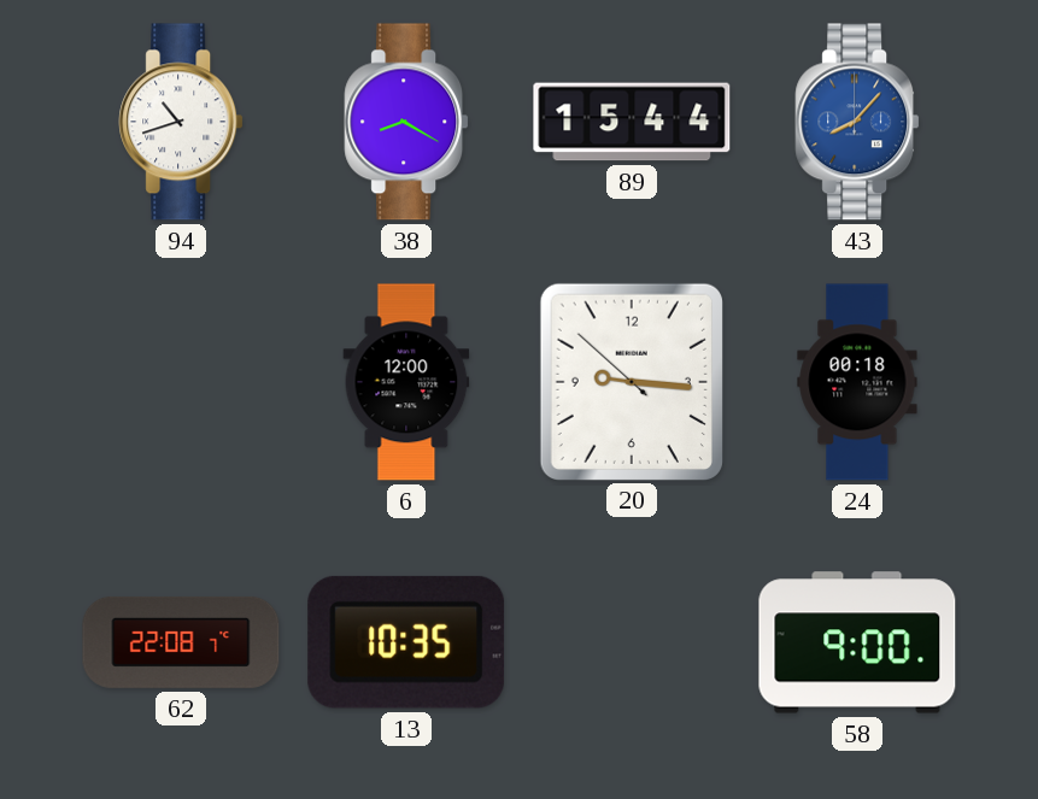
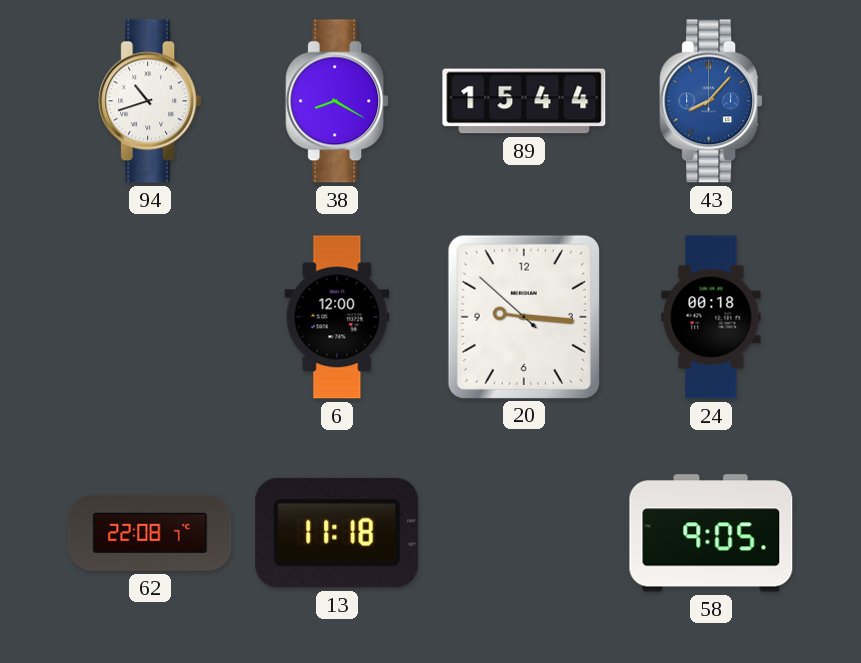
13: 10:35 -> 11:18 (337, 533)
58: 9:00 -> 9:05 (711, 533)
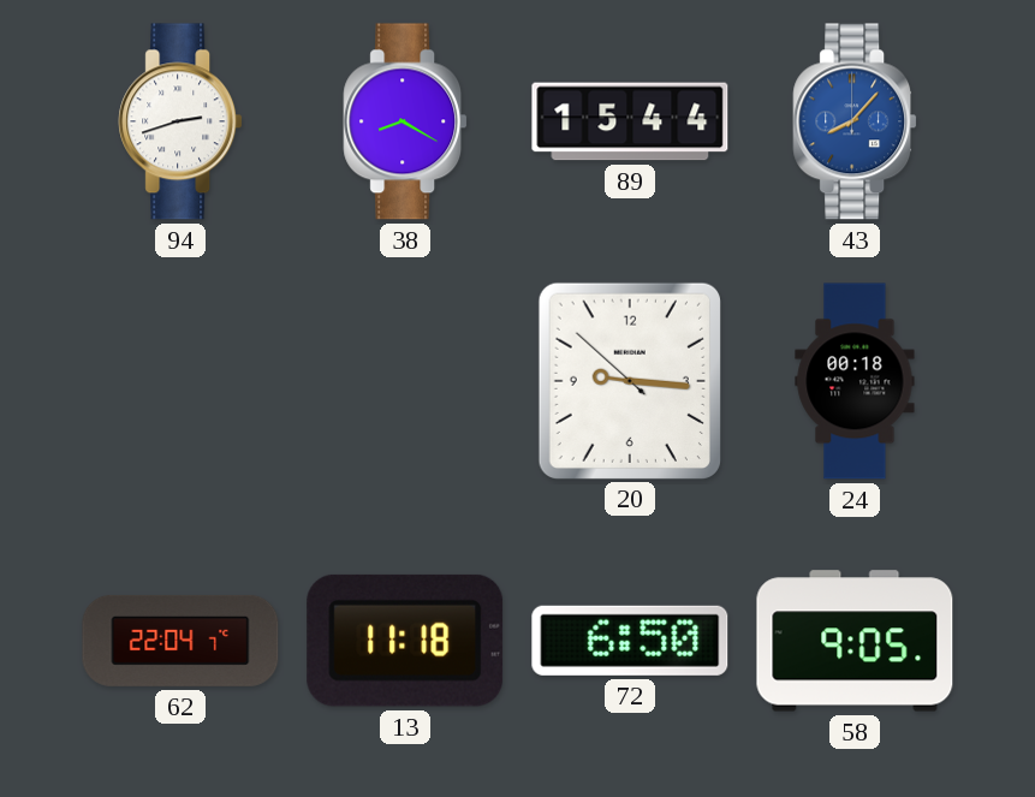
94: 10:42 -> 2:42 (180, 121)
6: 12:00 -> none (337, 317)
62: 22:08 -> 22:04 (180, 641)
72: none -> 6:50 (630, 641)
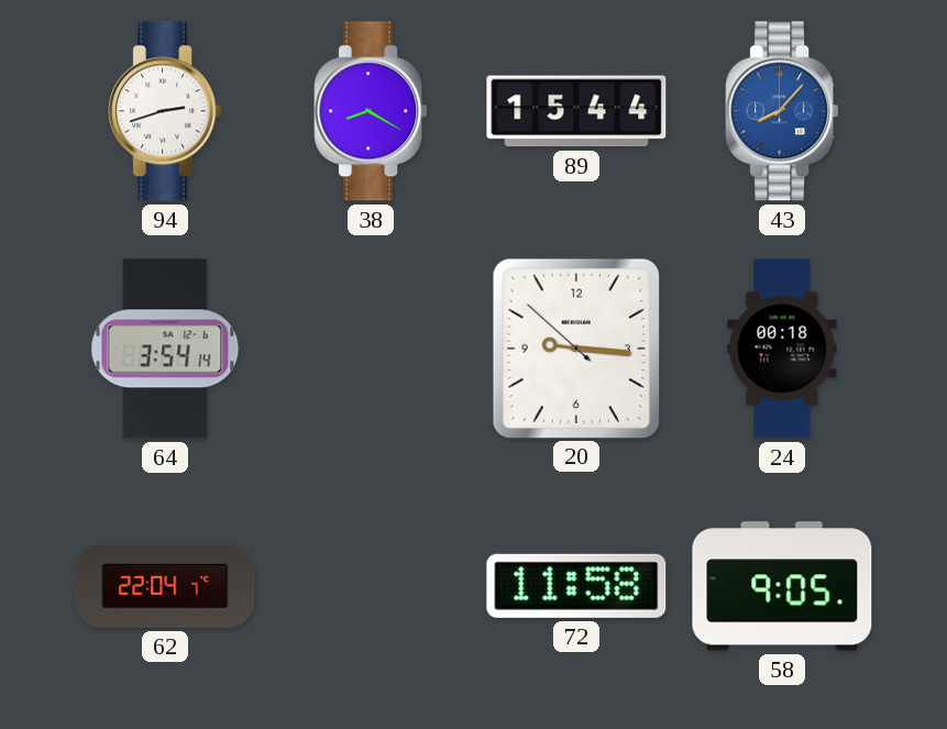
64: none -> 3:54 (165, 349)
13: 11:18 -> none (405, 641)
72: 6:50 -> 11:58 (576, 586)
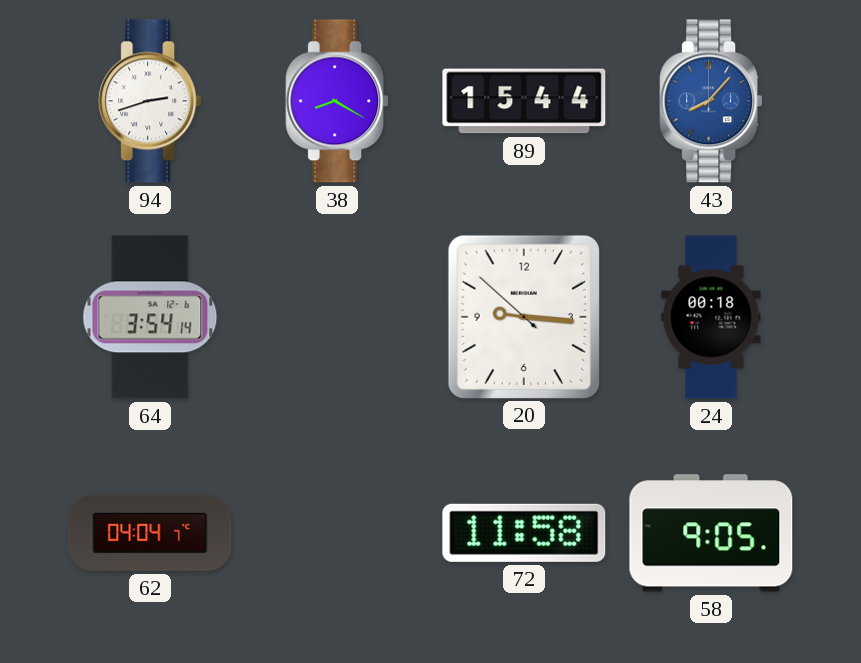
62: 22:04 -> 04:04 (150, 533)
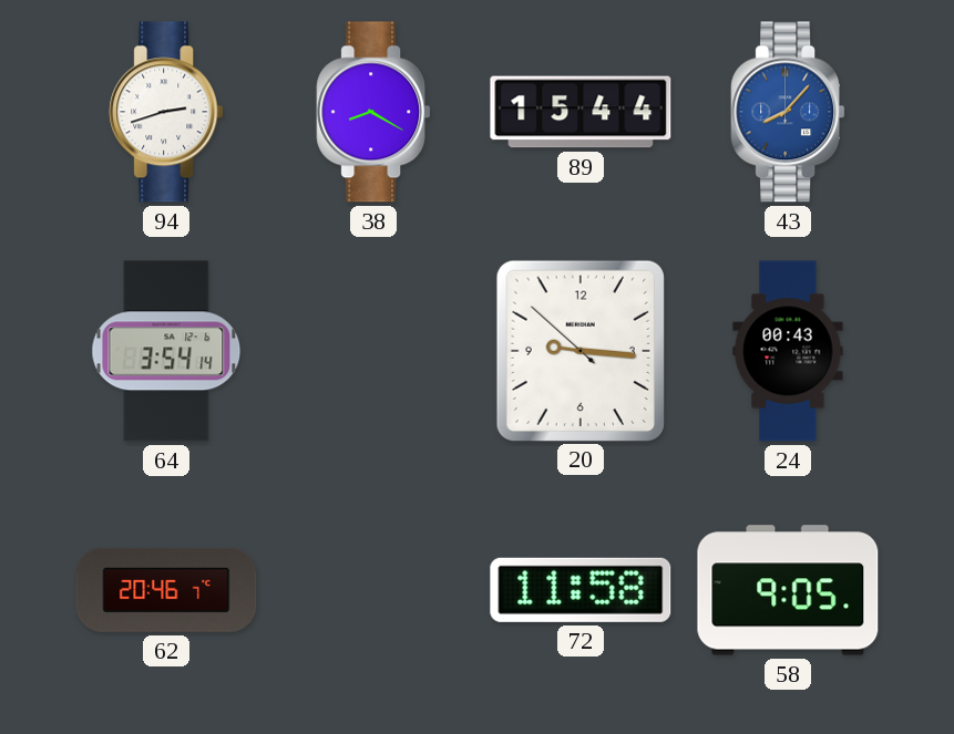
24: 00:18 -> 00:43 (788, 351)
62: 04:04 -> 20:46 (166, 590)
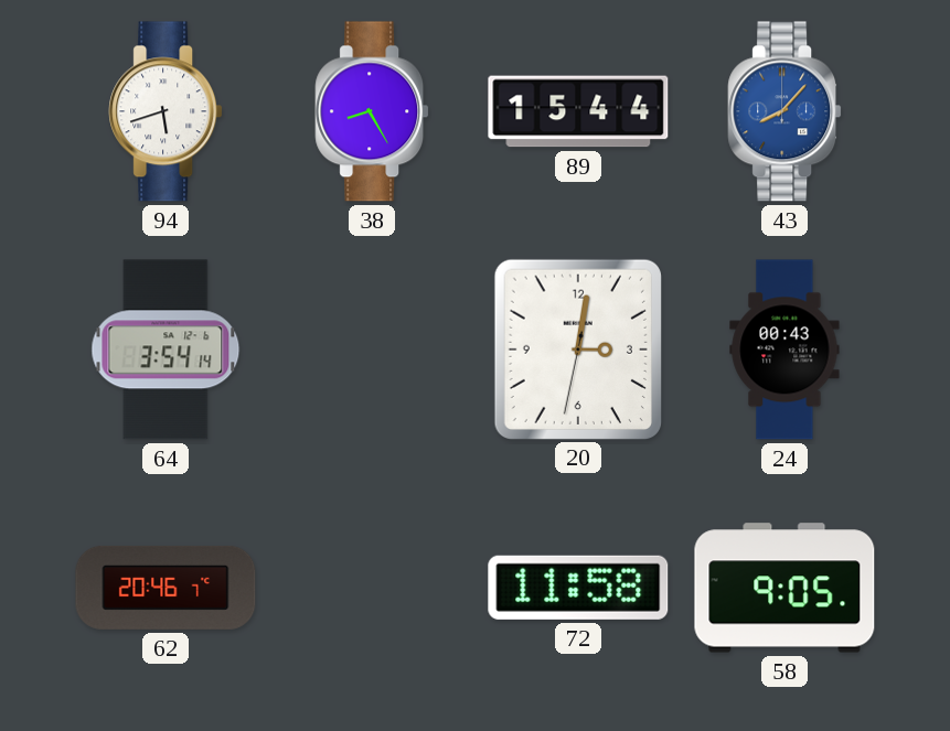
94: 2:42 -> 5:42 (166, 111)
38: 8:20 -> 8:25 (372, 111)
20: 9:15 -> 3:01 (578, 348)
